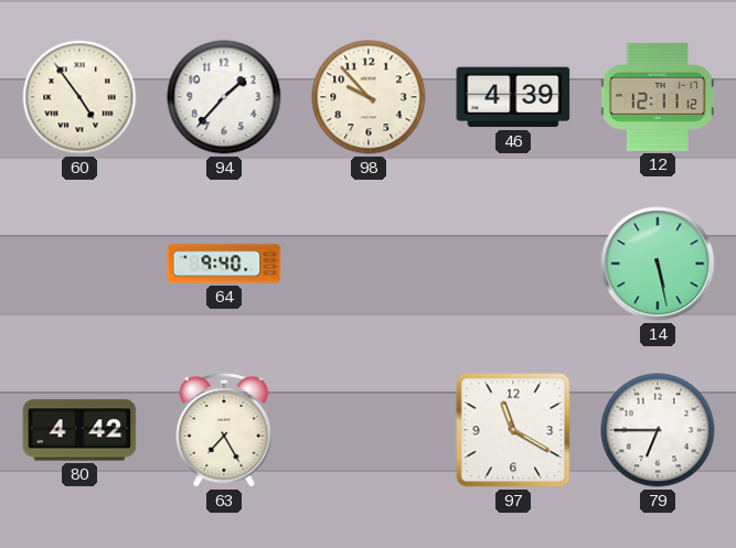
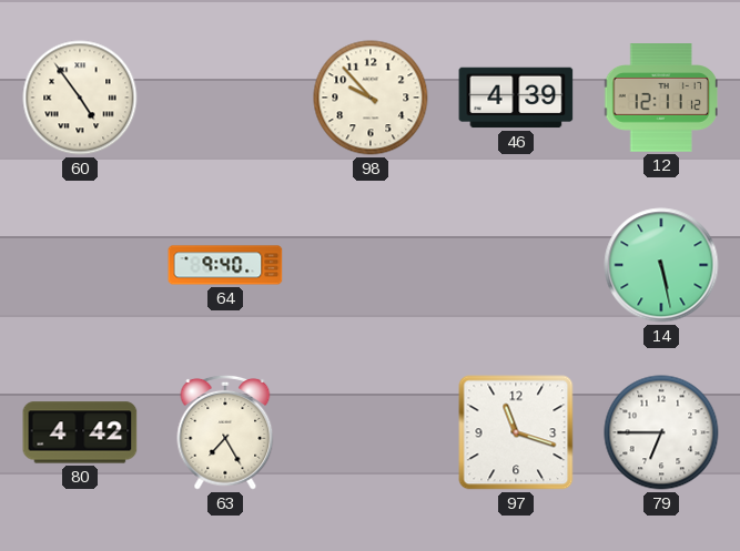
94: 1:37 -> none (224, 97)
97: 11:20 -> 11:18 (516, 432)
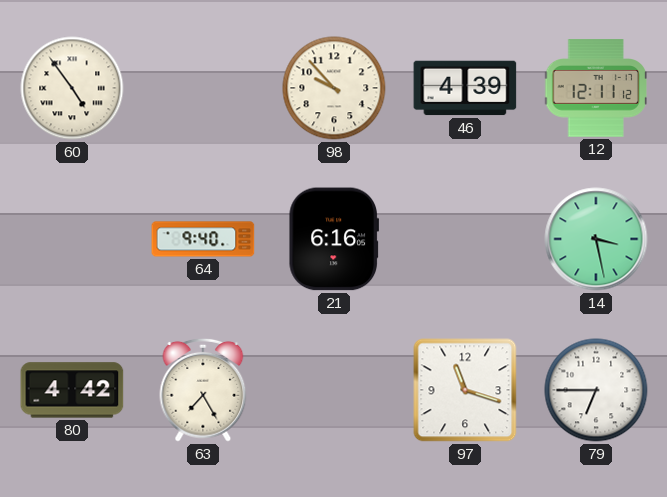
21: none -> 6:16 (333, 239)
14: 5:28 -> 3:28 (596, 239)
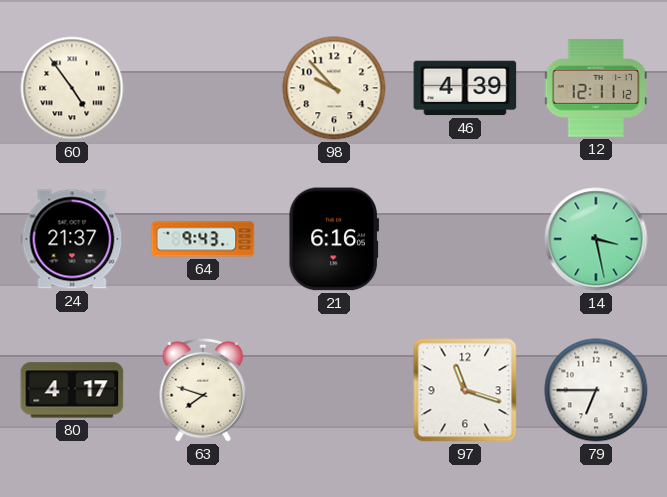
24: none -> 21:37 (72, 239)
64: 9:40 -> 9:43 (203, 239)
80: 4:42 -> 4:17 (72, 390)
63: 7:25 -> 7:48 (203, 390)
